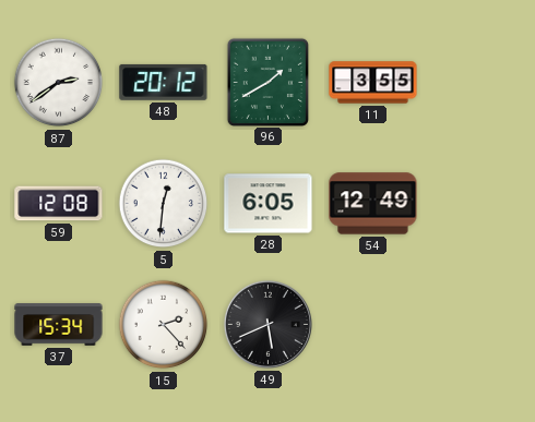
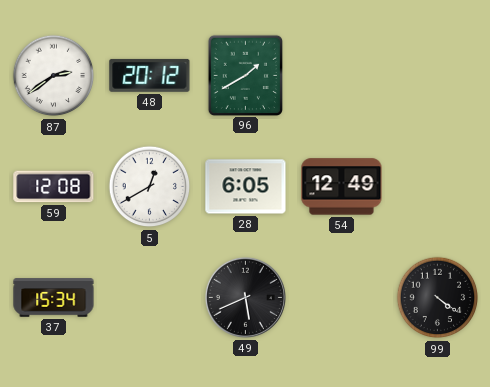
11: 3:55 -> none (373, 83)
5: 12:31 -> 12:40 (150, 187)
15: 2:23 -> none (164, 325)
99: none -> 4:21 (438, 298)
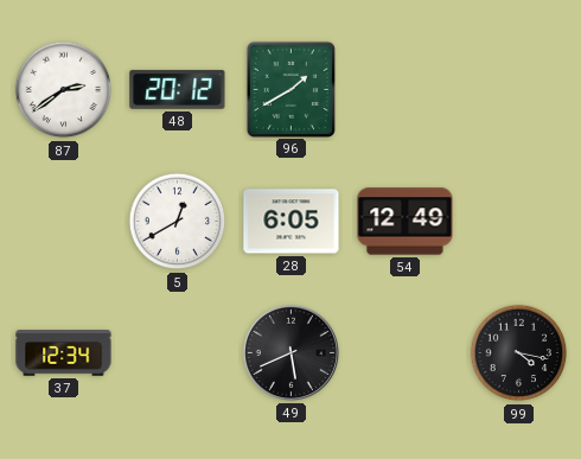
59: 12:08 -> none (54, 187)
37: 15:34 -> 12:34 (64, 353)
99: 4:21 -> 4:17 (519, 353)
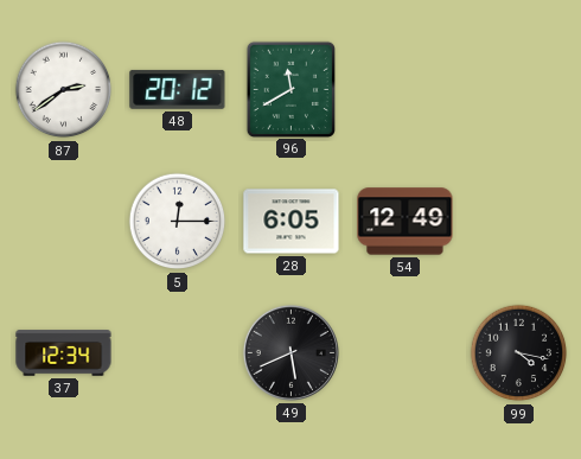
96: 1:40 -> 11:40 (290, 89)
5: 12:40 -> 12:15 (178, 222)
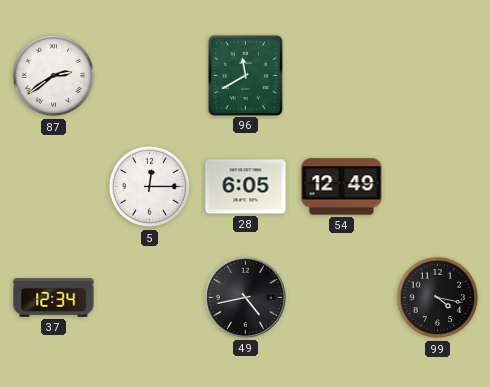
48: 20:12 -> none (178, 89)
49: 5:41 -> 4:43 (245, 297)
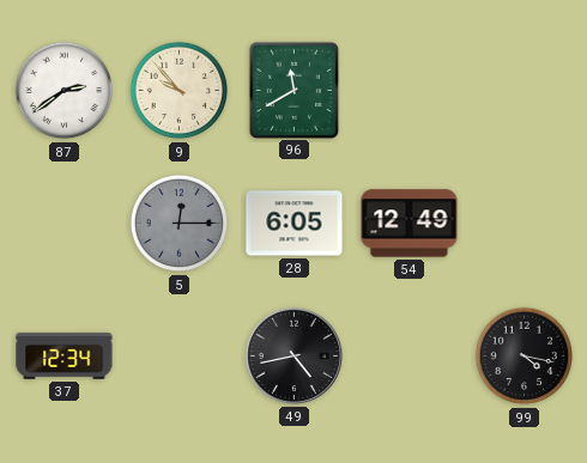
9: none -> 9:53 (180, 91)
5 dial: white -> grey (180, 224)
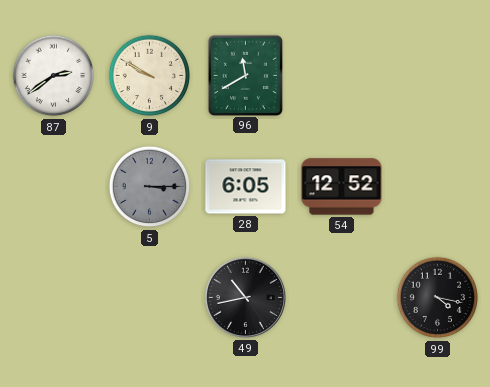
9: 9:53 -> 9:50 (150, 76)
5: 12:15 -> 3:15 (150, 187)
54: 12:49 -> 12:52 (342, 187)
37: 12:34 -> none (65, 357)
49: 4:43 -> 10:43 (245, 297)
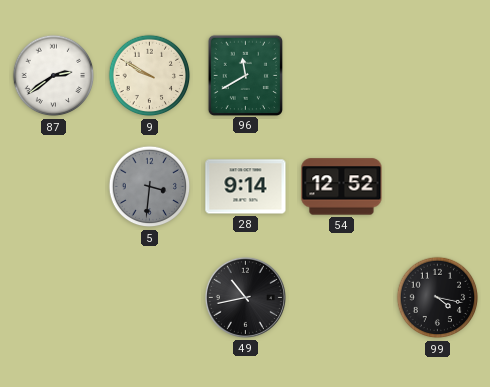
5: 3:15 -> 3:31 (150, 187)
28: 6:05 -> 9:14 (246, 187)
